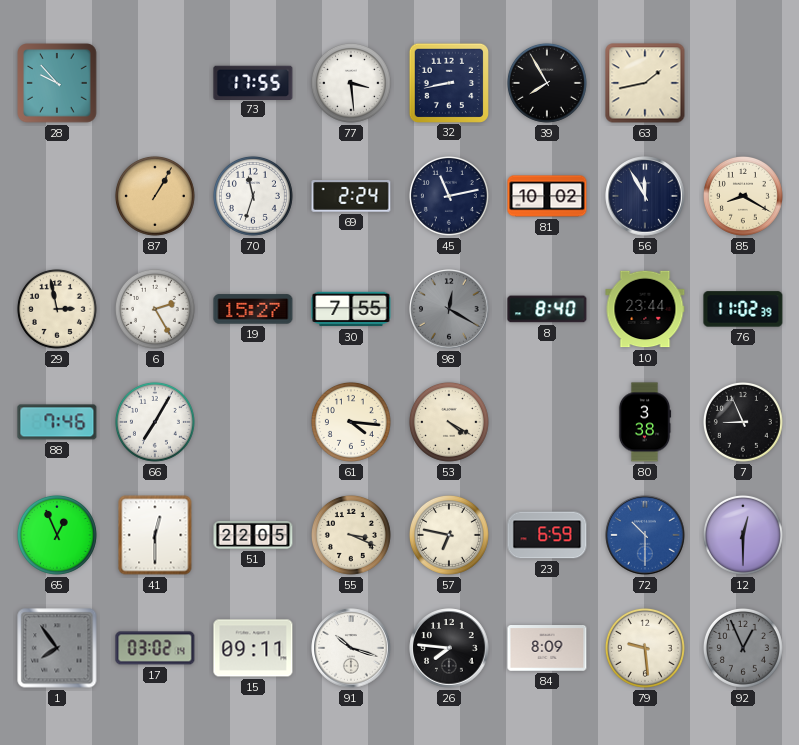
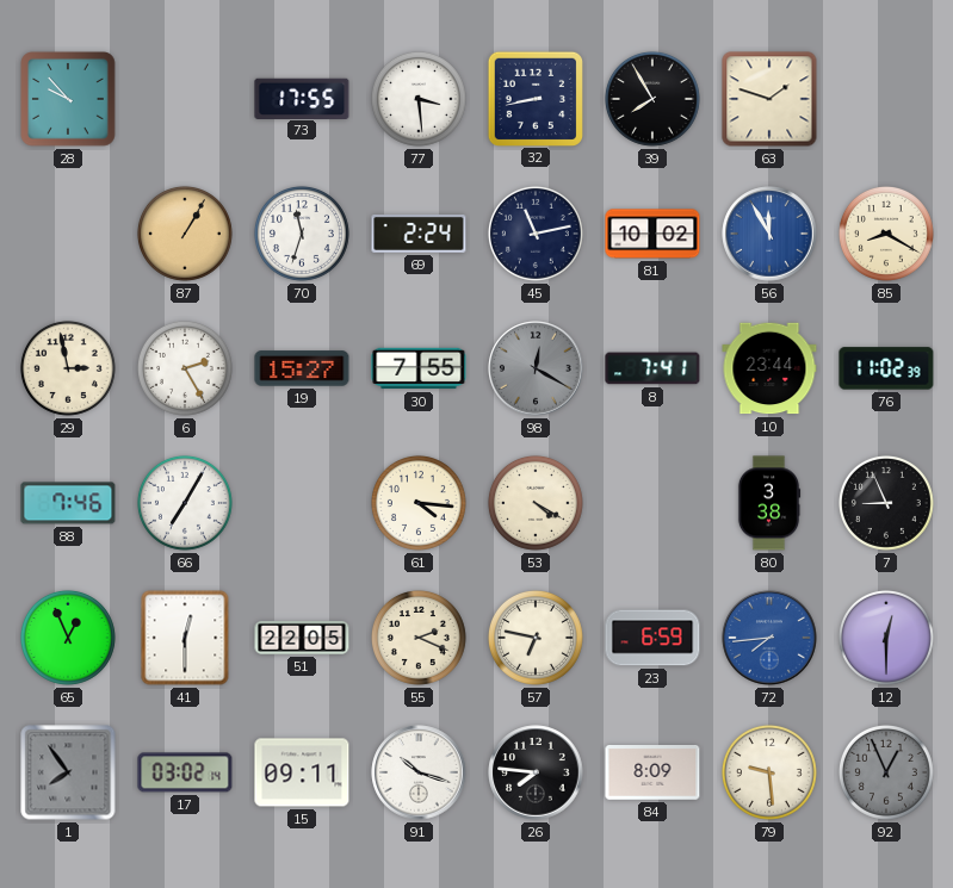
63: 1:43 -> 1:48 (769, 99)
56 dial: navy -> blue (769, 234)
8: 8:40 -> 7:41 (652, 368)
55: 3:19 -> 2:19 (419, 638)
72: 10:30 -> 7:44 (769, 638)
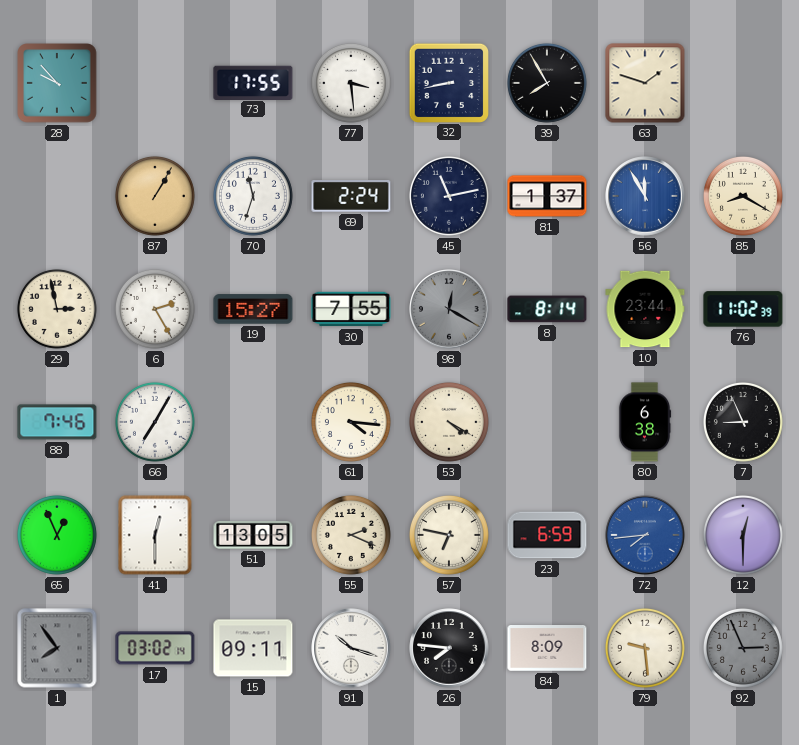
81: 10:02 -> 1:37 (547, 196)
8: 7:41 -> 8:14 (547, 309)
80: 3:38 -> 6:38 (645, 422)
51: 22:05 -> 13:05 (253, 535)
92: 12:56 -> 2:56 (743, 648)
